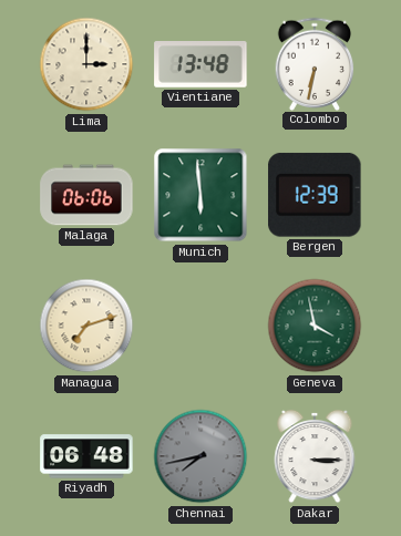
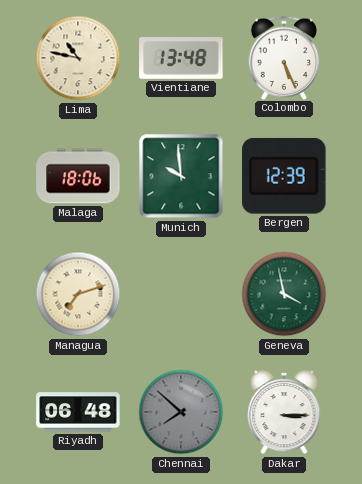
Lima: 3:00 -> 10:47 (78, 58)
Colombo: 6:32 -> 5:26 (284, 57)
Malaga: 06:06 -> 18:06 (78, 176)
Munich: 5:59 -> 9:59 (181, 176)
Chennai: 7:43 -> 7:52 (181, 412)
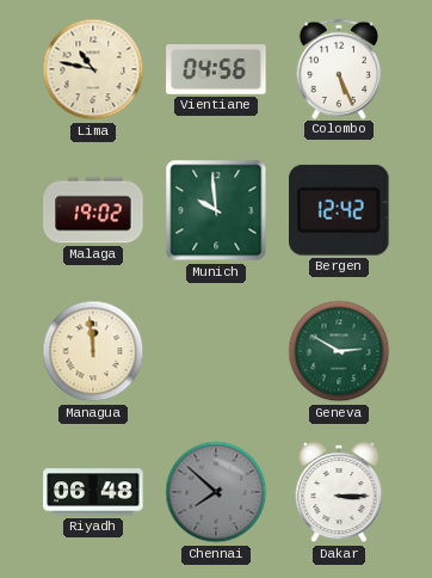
Vientiane: 13:48 -> 04:56 (216, 70)
Malaga: 18:06 -> 19:02 (93, 210)
Bergen: 12:39 -> 12:42 (339, 210)
Managua: 7:12 -> 11:59 (93, 351)
Geneva: 3:58 -> 2:50 (339, 351)
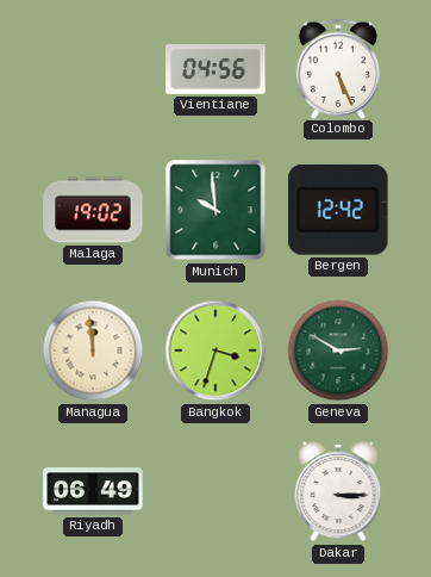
Lima: 10:47 -> none (93, 69)
Bangkok: none -> 3:33 (215, 350)
Riyadh: 06:48 -> 06:49 (93, 491)
Chennai: 7:52 -> none (216, 492)
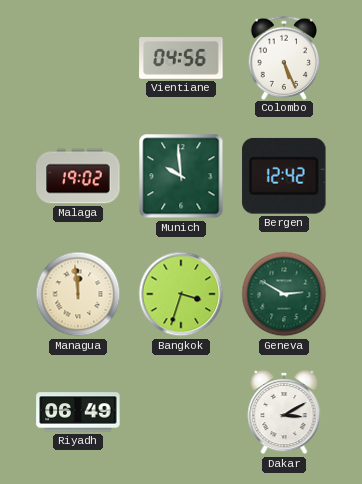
Dakar: 3:15 -> 3:10 (284, 412)
